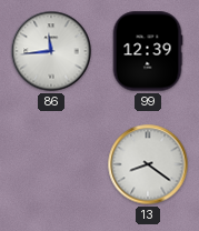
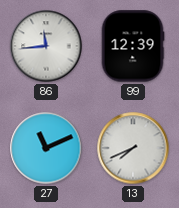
27: none -> 11:11 (46, 148)
13: 8:21 -> 7:41 (133, 148)
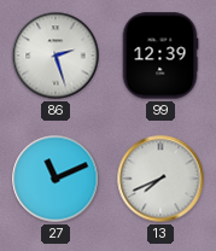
86: 11:44 -> 2:27 (56, 56)
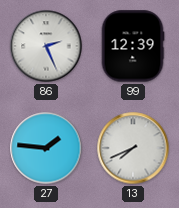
86: 2:27 -> 2:26 (46, 46)
27: 11:11 -> 1:46 (46, 148)
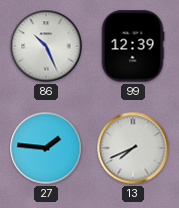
86: 2:26 -> 10:26 (46, 46)
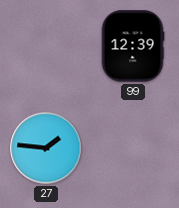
86: 10:26 -> none (46, 46)
13: 7:41 -> none (133, 148)
